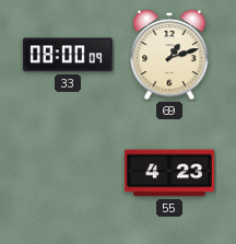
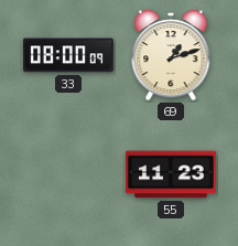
55: 4:23 -> 11:23 (171, 174)
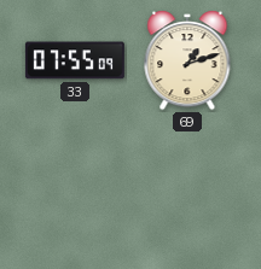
33: 08:00 -> 07:55 (75, 60)
55: 11:23 -> none (171, 174)
